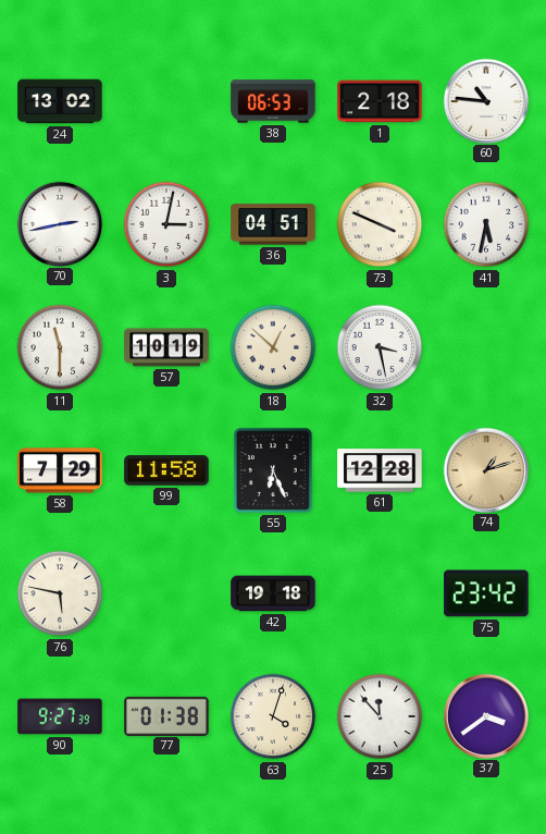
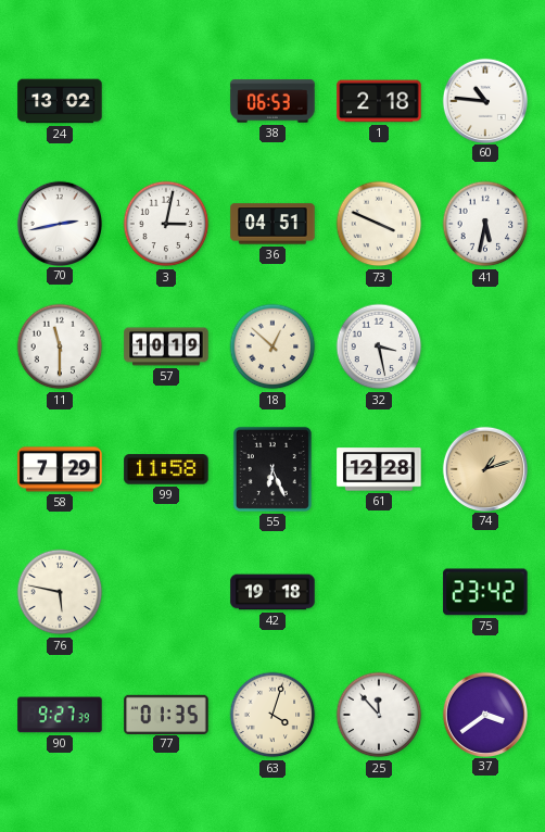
77: 01:38 -> 01:35 (166, 714)
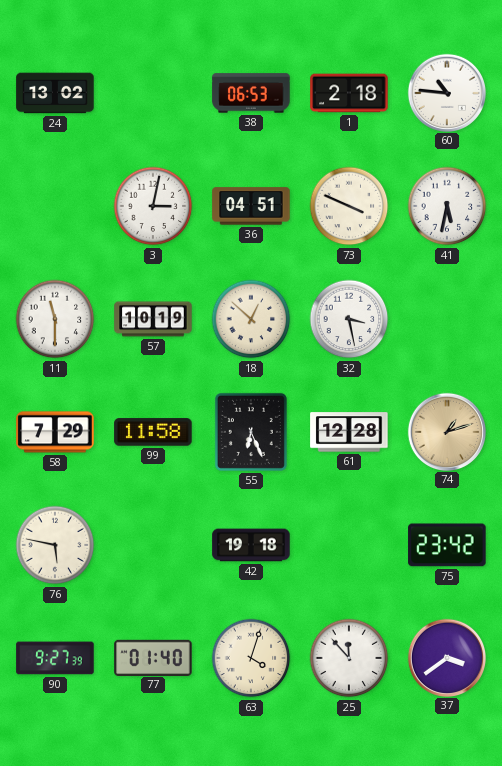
70: 2:43 -> none (59, 223)
77: 01:35 -> 01:40 (153, 657)
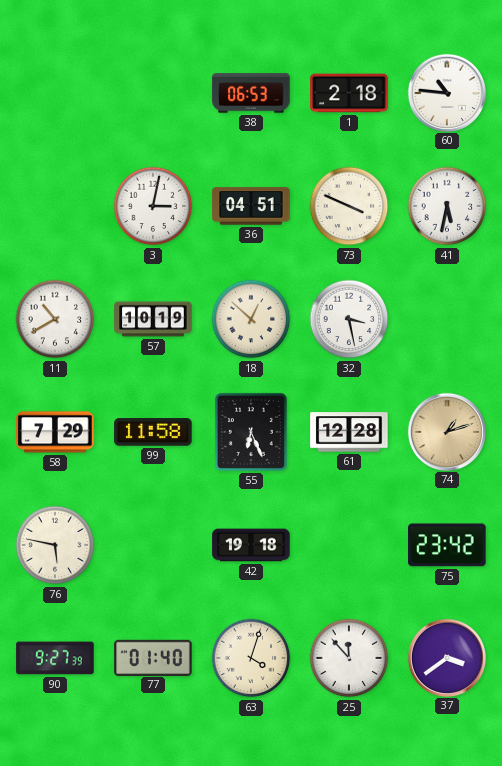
24: 13:02 -> none (55, 93)
11: 11:30 -> 10:40 (55, 319)
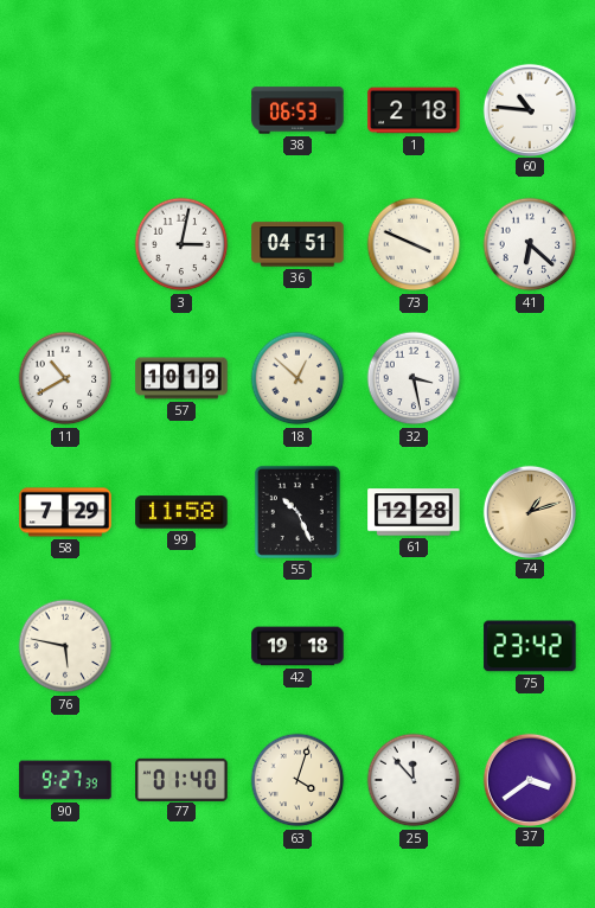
41: 5:32 -> 6:22 (530, 244)
55: 6:26 -> 10:26 (297, 512)
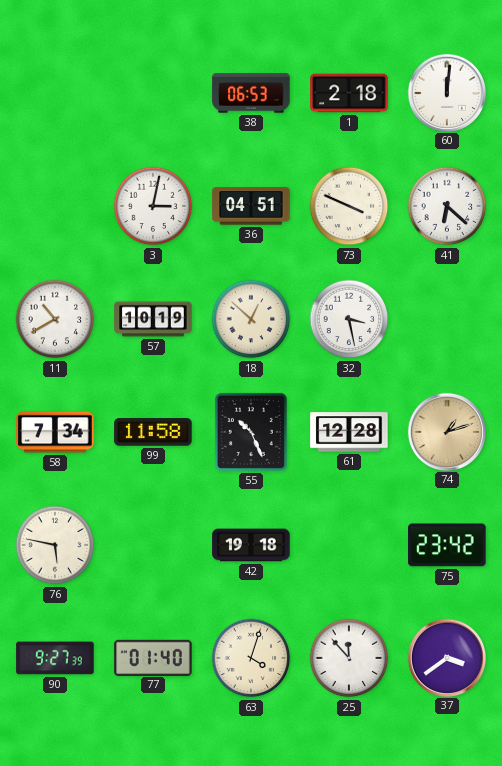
60: 10:46 -> 12:01 (446, 92)
58: 7:29 -> 7:34 (55, 432)
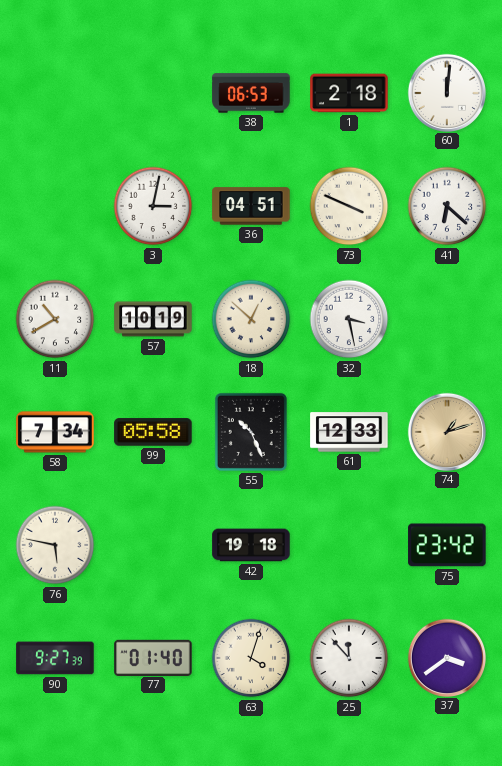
99: 11:58 -> 05:58 (153, 432)
61: 12:28 -> 12:33 (349, 432)
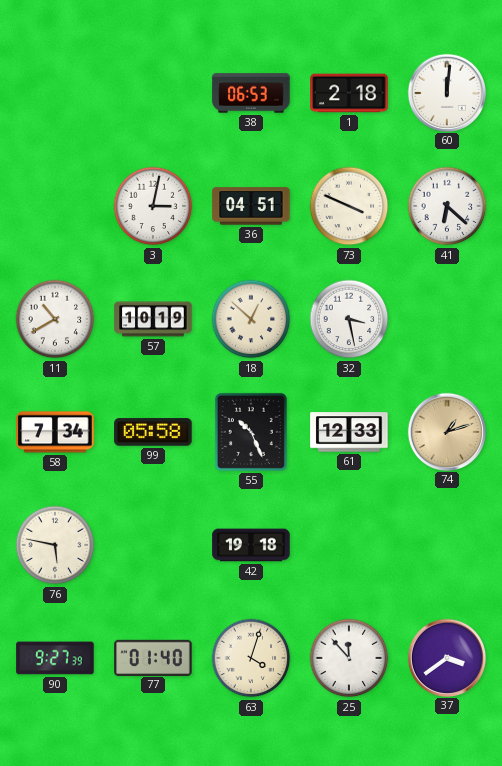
75: 23:42 -> none (447, 545)
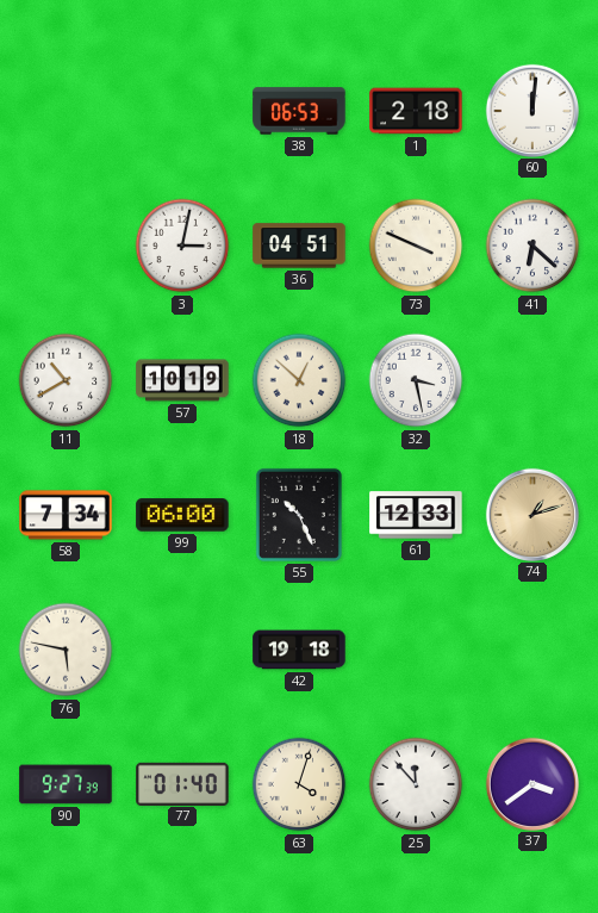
99: 05:58 -> 06:00 (182, 515)
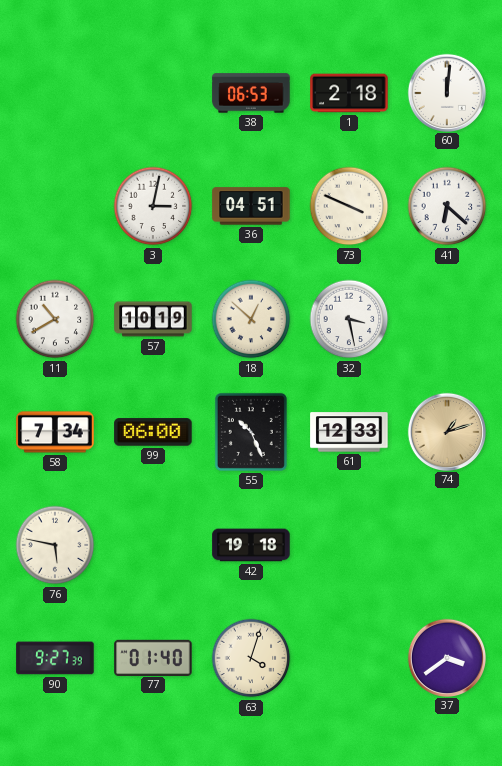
25: 11:53 -> none (416, 784)
